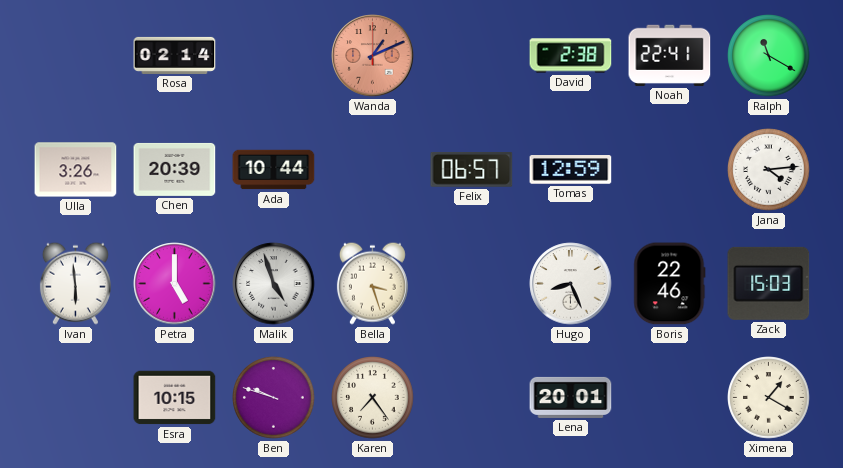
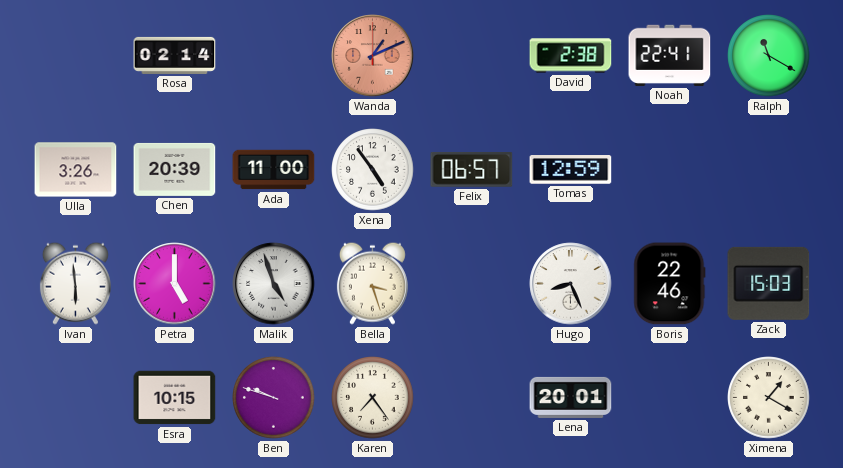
Ada: 10:44 -> 11:00 (274, 170)
Xena: none -> 4:54 (373, 170)
Jana: 4:14 -> none (769, 170)
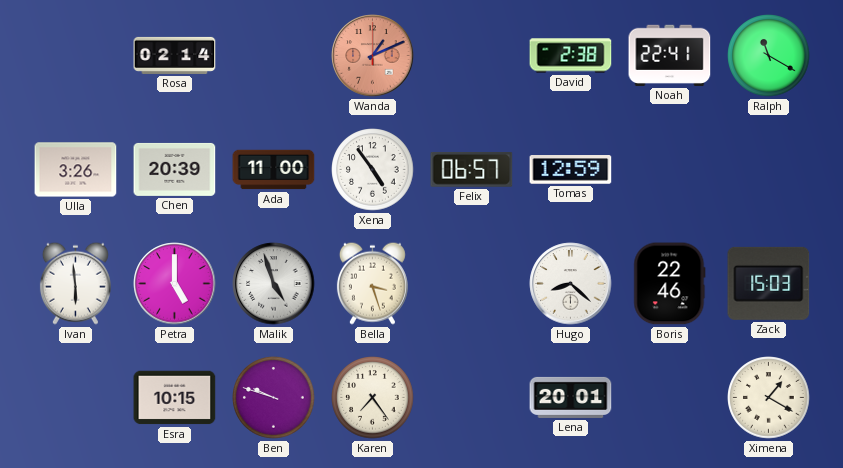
Hugo: 8:26 -> 8:22 (571, 284)
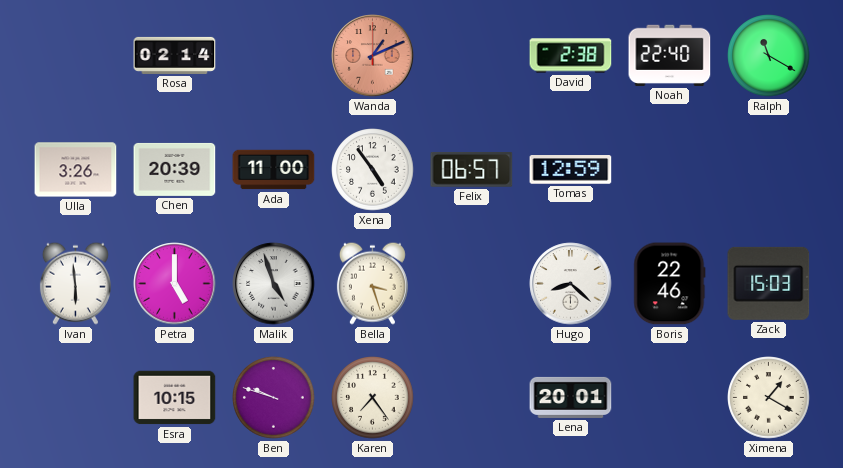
Noah: 22:41 -> 22:40 (670, 55)
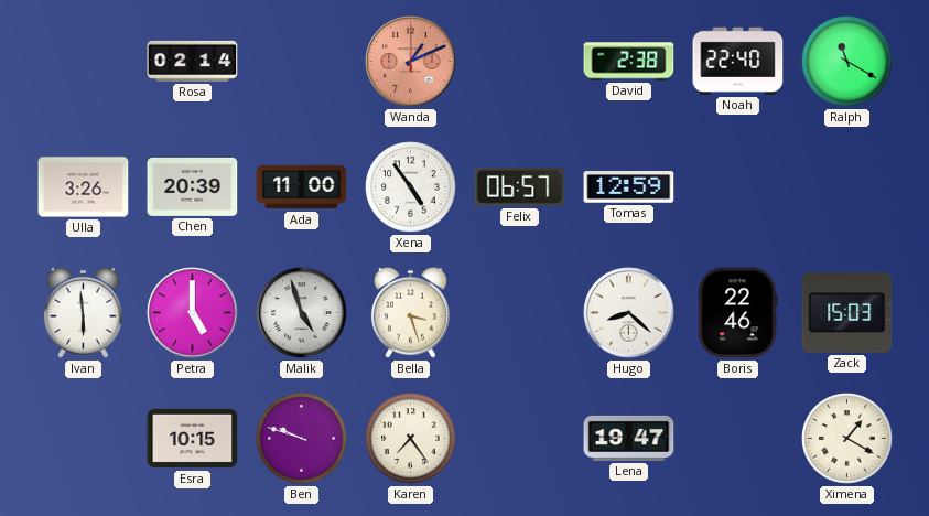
Lena: 20:01 -> 19:47 (629, 438)
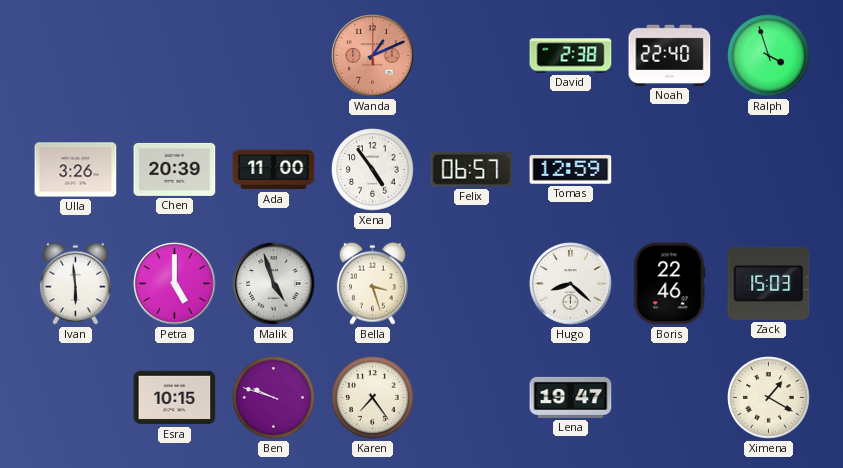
Rosa: 02:14 -> none (193, 61)
Ralph: 11:20 -> 3:57 (769, 56)
